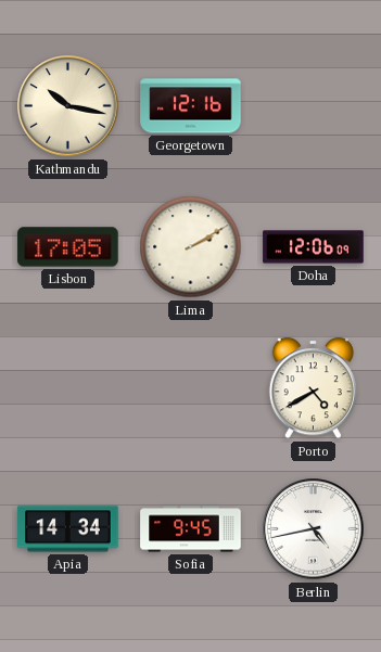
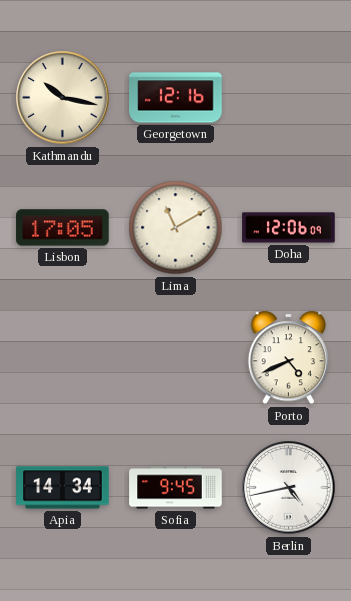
Lima: 2:10 -> 11:10 (176, 228)
Porto: 4:40 -> 4:41 (288, 358)
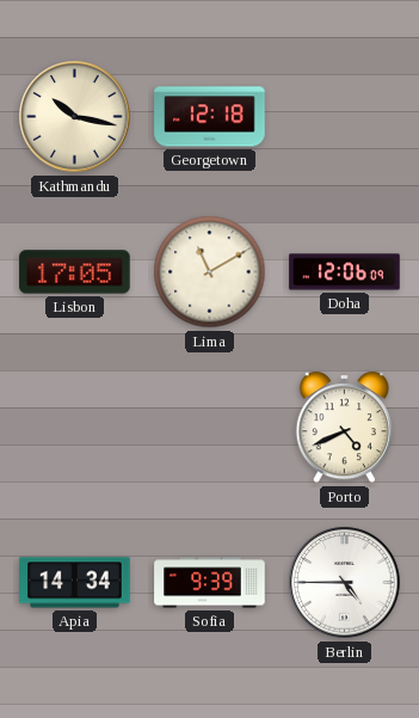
Georgetown: 12:16 -> 12:18 (210, 117)
Sofia: 9:45 -> 9:39 (210, 583)
Berlin: 4:43 -> 4:45 (345, 583)
